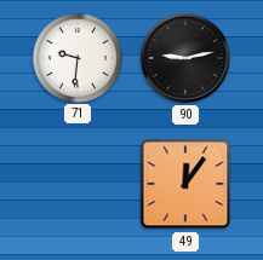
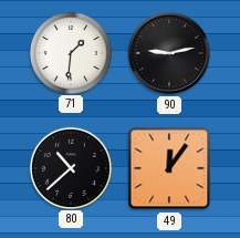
71: 9:31 -> 1:31 (70, 52)
80: none -> 10:38 (70, 167)
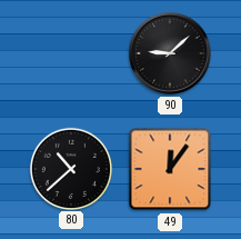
71: 1:31 -> none (70, 52)
90: 9:13 -> 9:08 (171, 54)
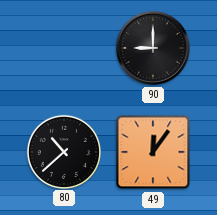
90: 9:08 -> 9:00 (154, 49)
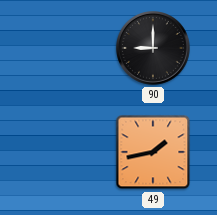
80: 10:38 -> none (63, 151)
49: 12:06 -> 1:43 (153, 152)
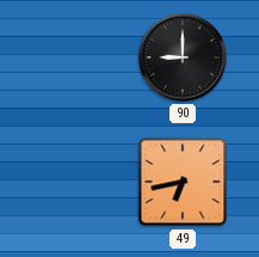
49: 1:43 -> 6:43 (183, 182)
